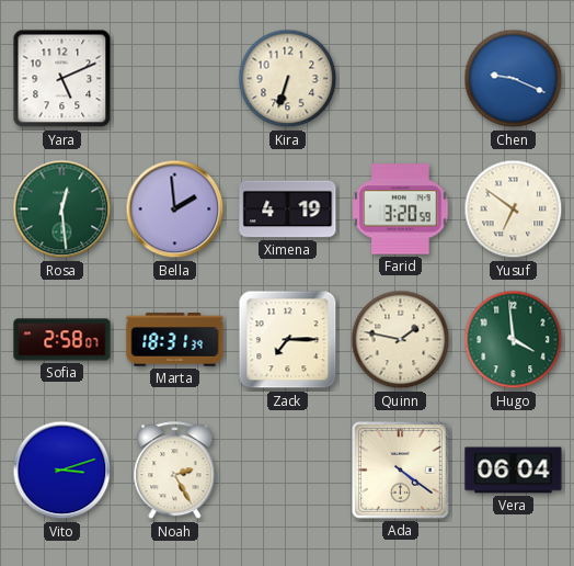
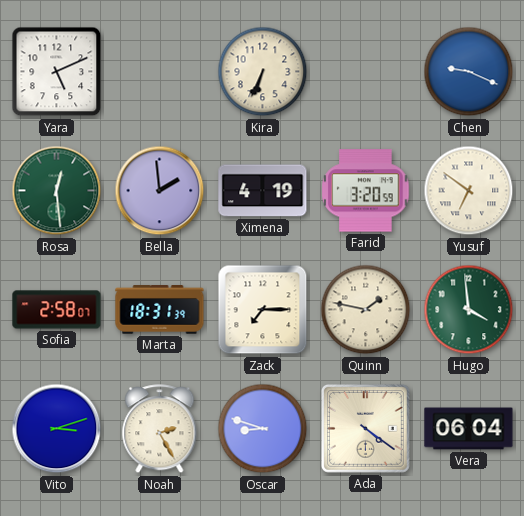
Kira: 6:33 -> 6:34 (263, 72)
Oscar: none -> 8:48 (263, 429)
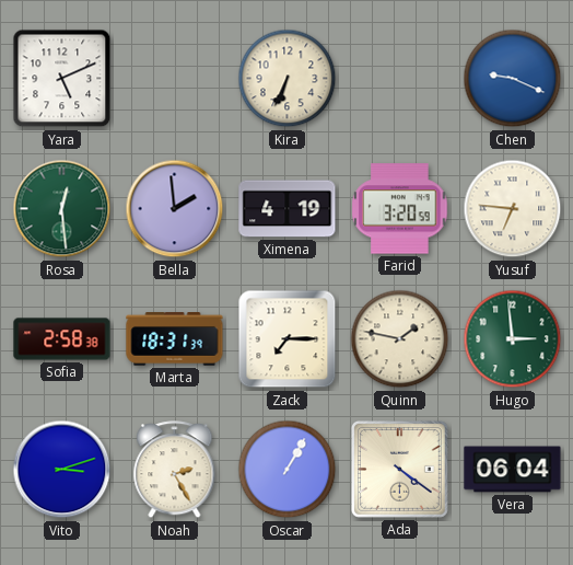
Yusuf: 6:51 -> 6:46 (513, 209)
Sofia: 2:58:07 -> 2:58:38 (62, 339)
Hugo: 3:59 -> 2:59 (513, 339)
Oscar: 8:48 -> 1:05 (288, 470)
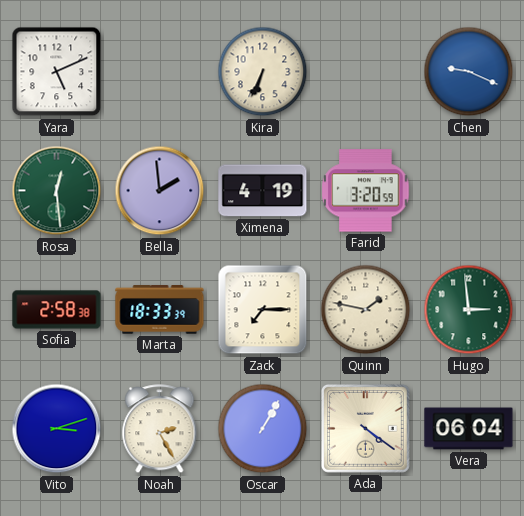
Yusuf: 6:46 -> none (513, 209)
Marta: 18:31 -> 18:33 (160, 310)
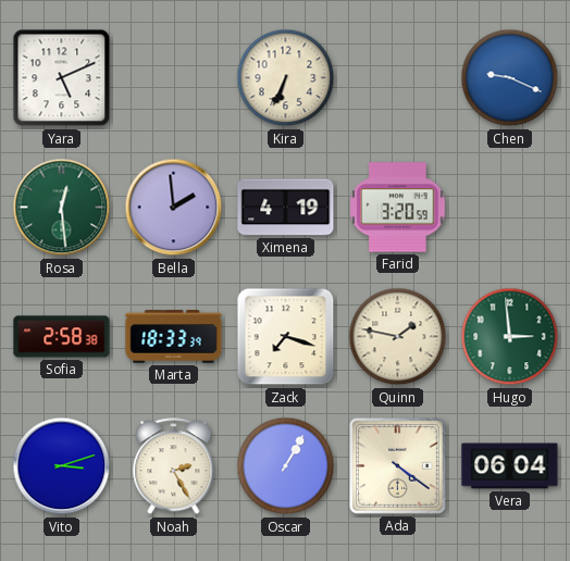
Zack: 7:15 -> 7:18 (286, 337)
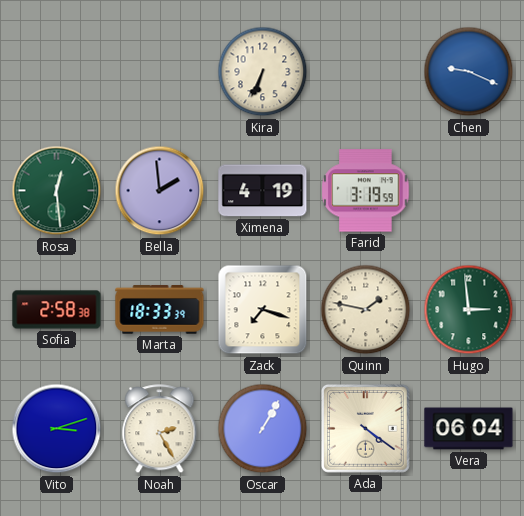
Yara: 5:11 -> none (62, 78)
Farid: 3:20 -> 3:19 (366, 191)
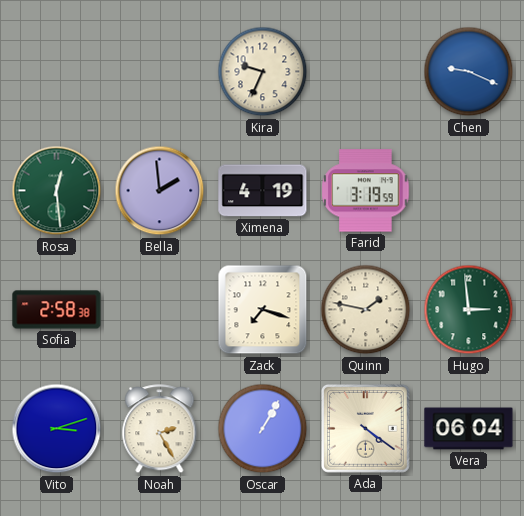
Kira: 6:34 -> 9:34 (263, 72)
Marta: 18:33 -> none (160, 310)
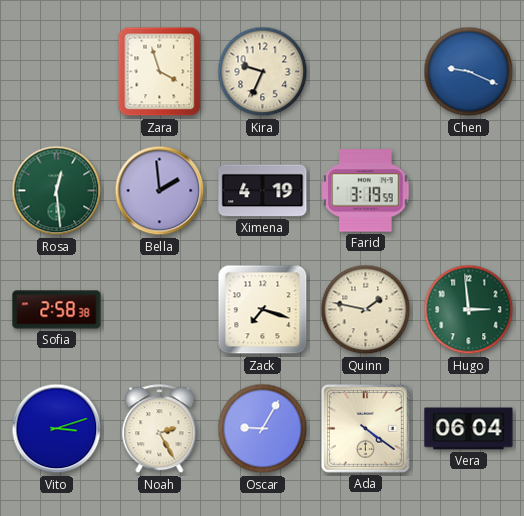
Zara: none -> 3:57 (160, 72)
Oscar: 1:05 -> 9:05 (263, 429)
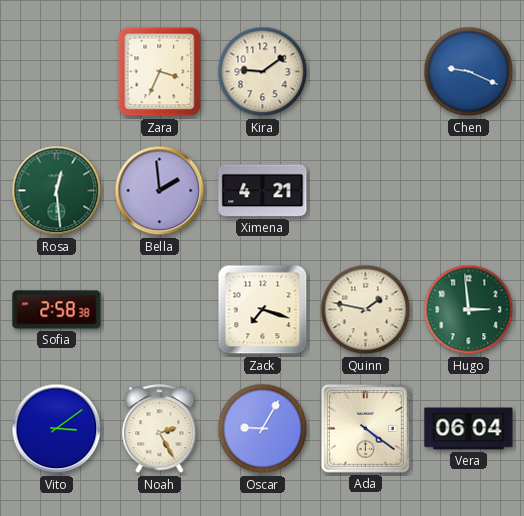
Zara: 3:57 -> 3:34 (160, 72)
Kira: 9:34 -> 9:09 (263, 72)
Ximena: 4:19 -> 4:21 (263, 191)
Farid: 3:19 -> none (366, 191)
Vito: 3:12 -> 3:09 (57, 429)
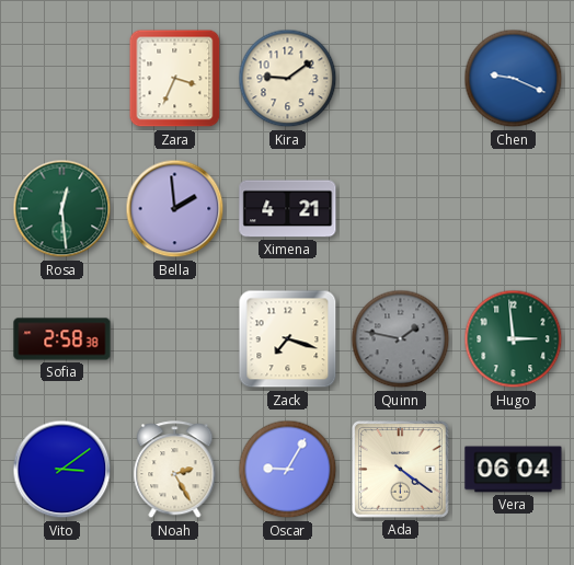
Quinn dial: cream -> grey (401, 339)
